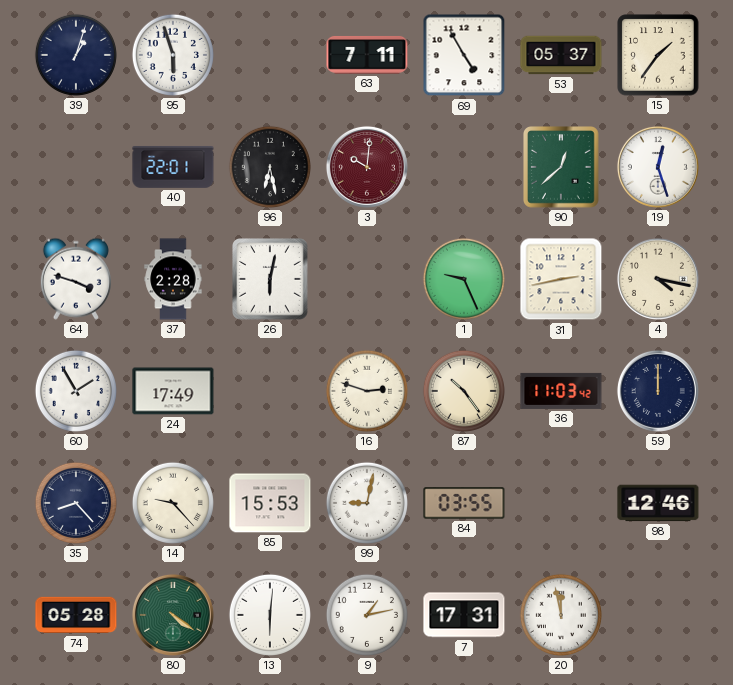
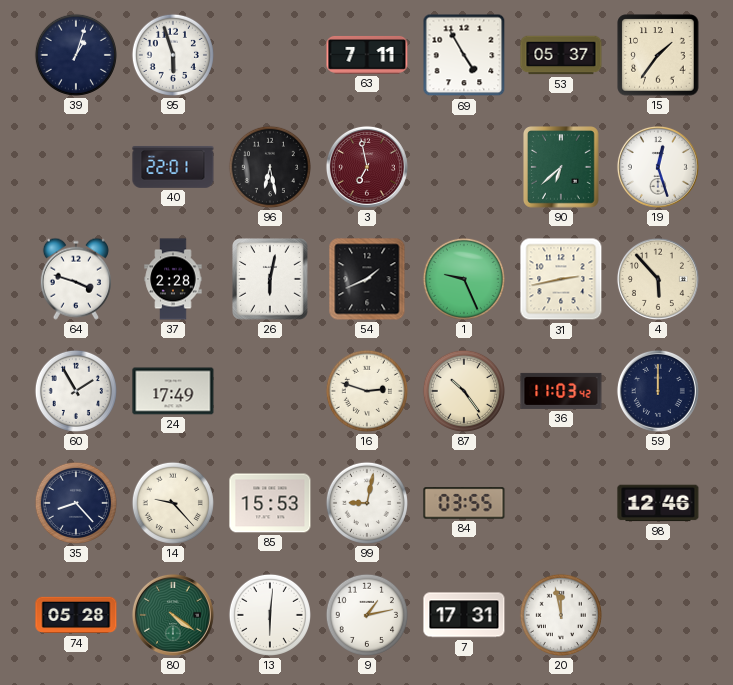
3: 10:01 -> 6:58 (367, 167)
90: 12:38 -> 6:38 (562, 168)
54: none -> 1:41 (367, 279)
4: 4:17 -> 5:53 (658, 279)
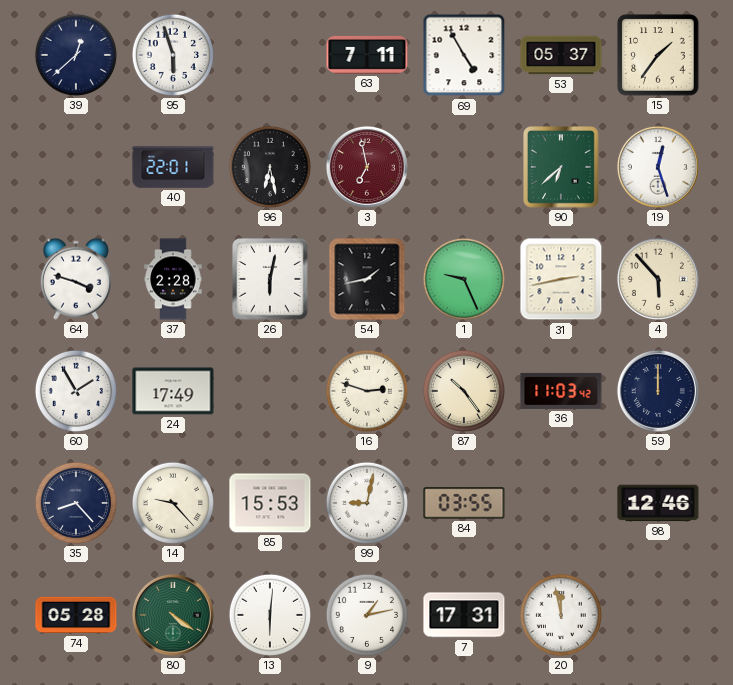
39: 1:03 -> 12:38 (76, 55)
54: 1:41 -> 1:43 (367, 279)
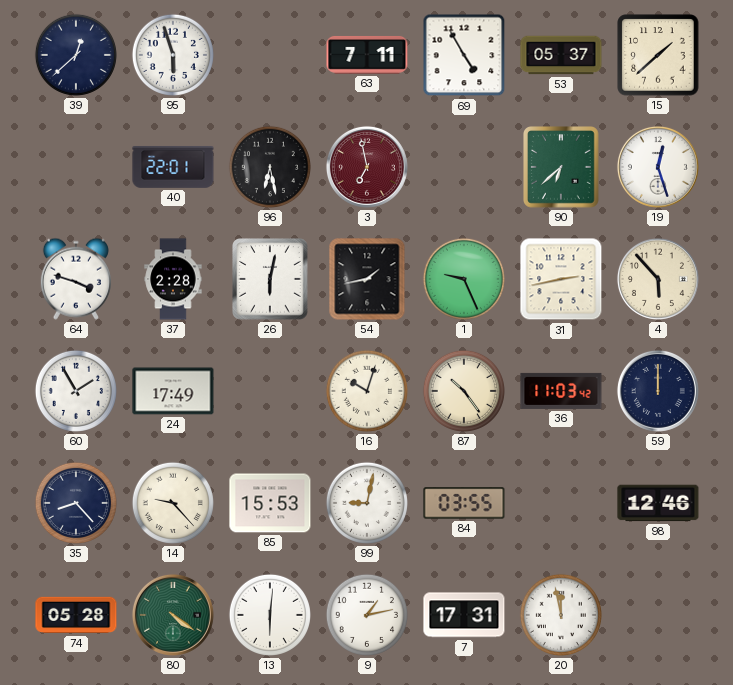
15: 1:36 -> 1:38 (658, 55)
16: 2:48 -> 10:03 (367, 391)
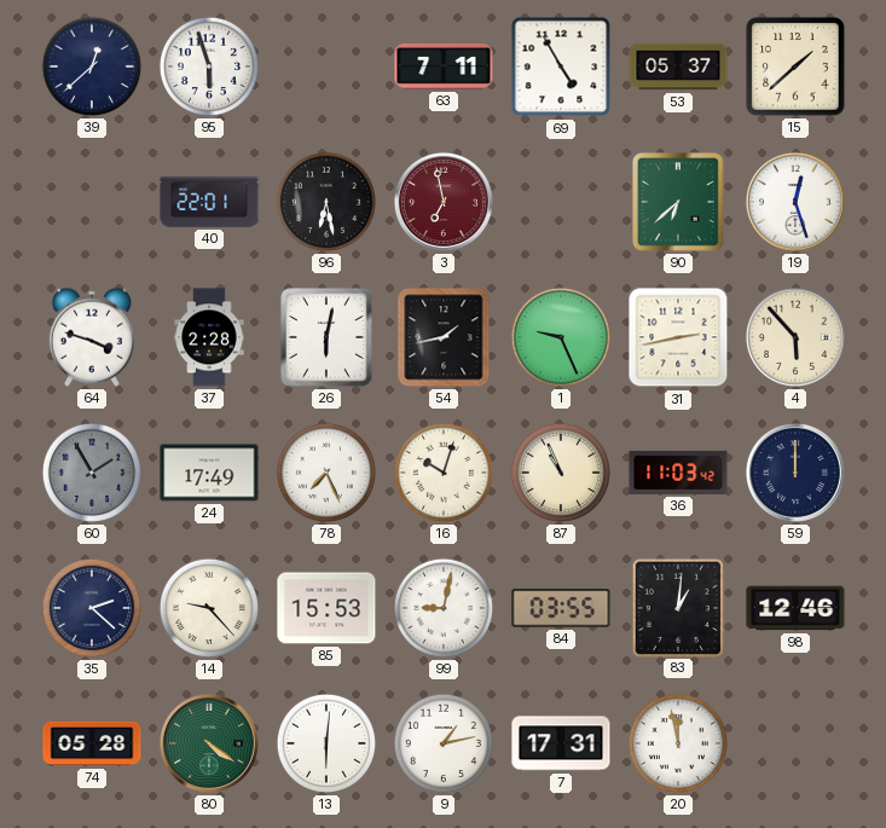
60 dial: white -> grey (92, 473)
78: none -> 7:26 (326, 473)
87: 10:24 -> 10:56 (561, 473)
35: 8:23 -> 2:22 (92, 608)
83: none -> 1:01 (677, 607)
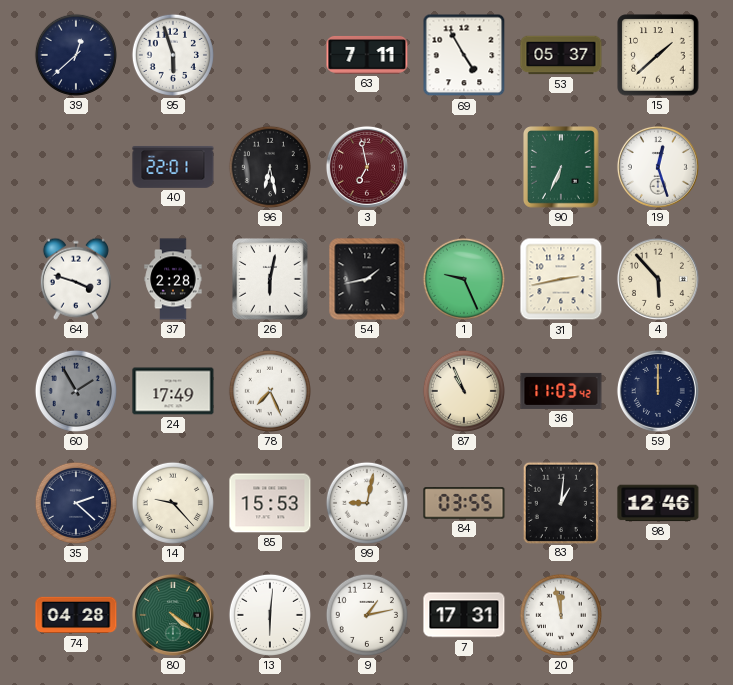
90: 6:38 -> 6:34 (562, 168)
16: 10:03 -> none (444, 473)
74: 05:28 -> 04:28 (76, 615)
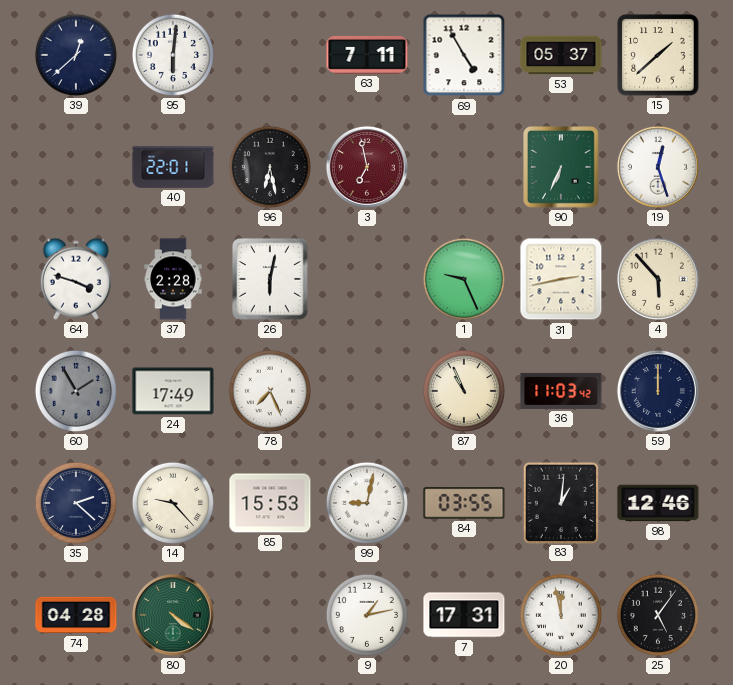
95: 5:57 -> 6:01 (173, 55)
54: 1:43 -> none (367, 279)
13: 6:01 -> none (270, 615)
25: none -> 5:06 (658, 615)
